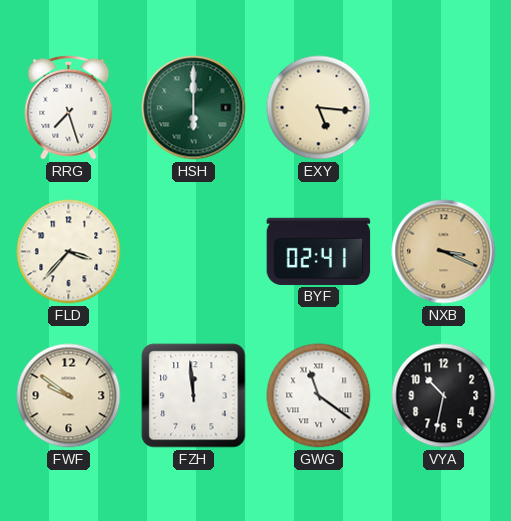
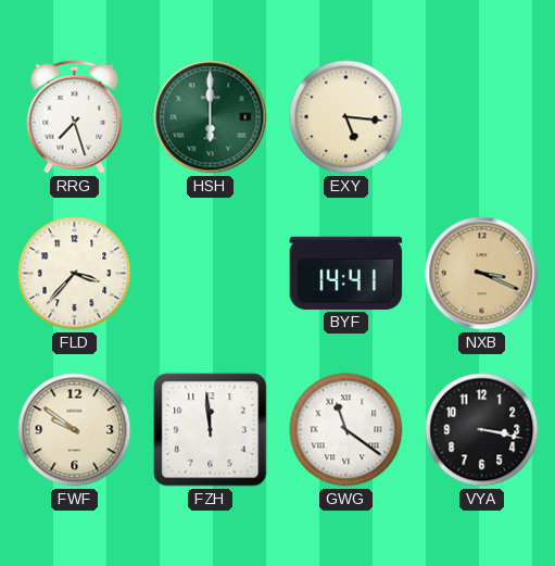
BYF: 02:41 -> 14:41 (346, 273)
VYA: 10:32 -> 3:17 (482, 430)
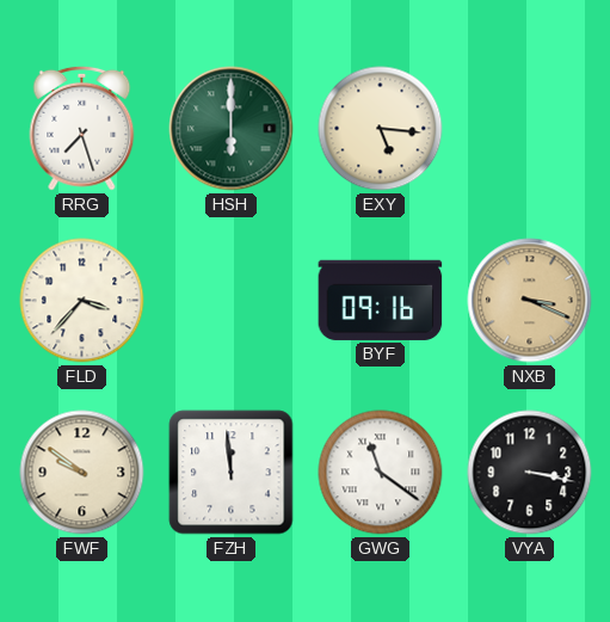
BYF: 14:41 -> 09:16 (381, 300)
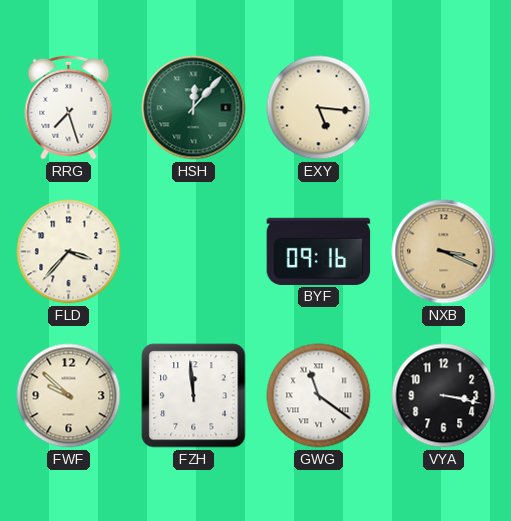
HSH: 6:00 -> 12:07 (194, 108)
FWF: 9:51 -> 9:52 (69, 396)
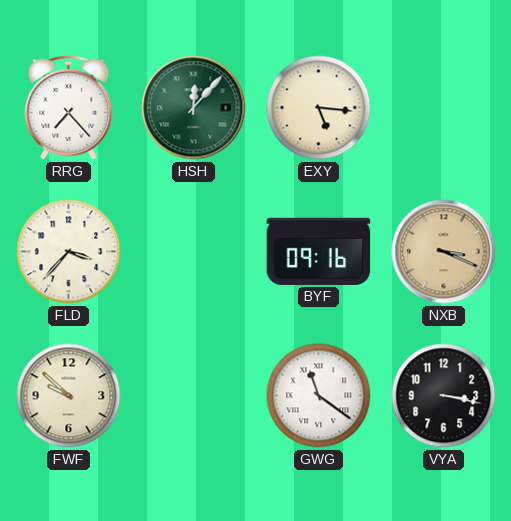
RRG: 7:27 -> 7:23 (69, 107)
FZH: 11:59 -> none (194, 396)
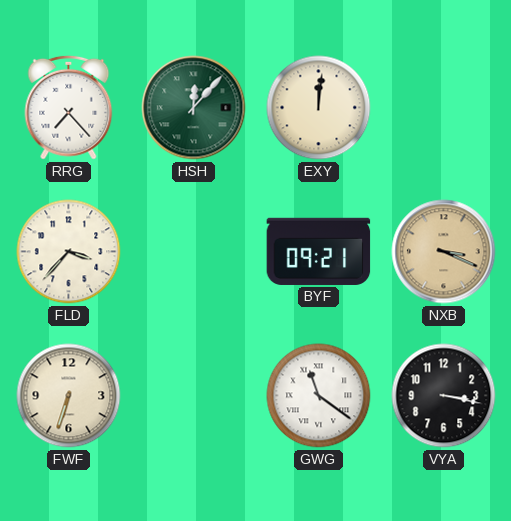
EXY: 5:16 -> 12:01 (319, 108)
BYF: 09:16 -> 09:21 (319, 251)
FWF: 9:52 -> 6:33 (69, 396)
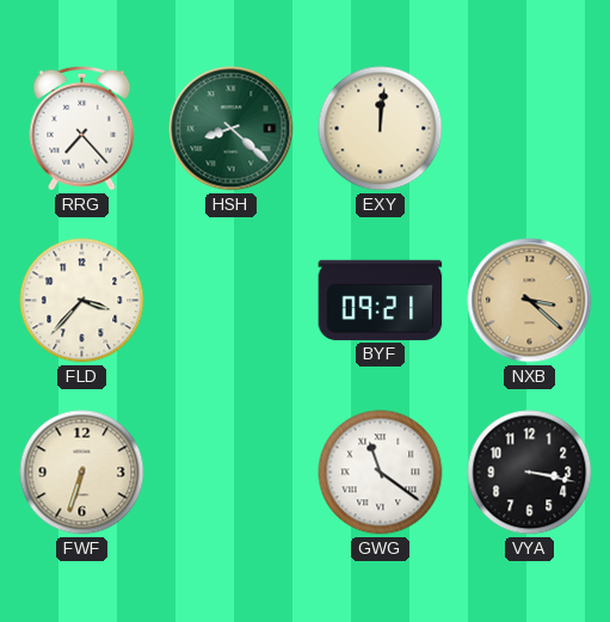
HSH: 12:07 -> 8:22 (232, 129)
NXB: 3:19 -> 3:22 (530, 301)
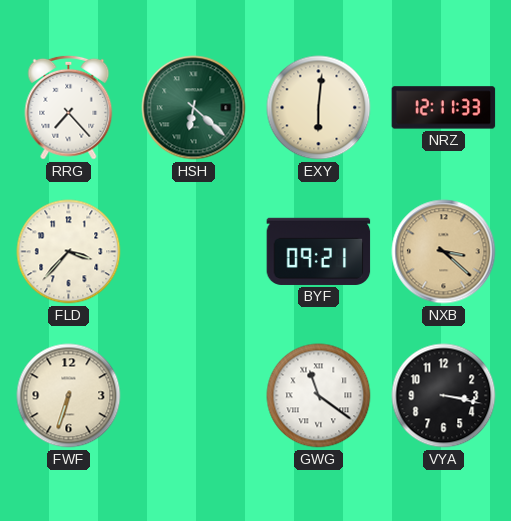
HSH: 8:22 -> 6:22 (194, 108)
EXY: 12:01 -> 6:01 (319, 108)
NRZ: none -> 12:11 (444, 108)
